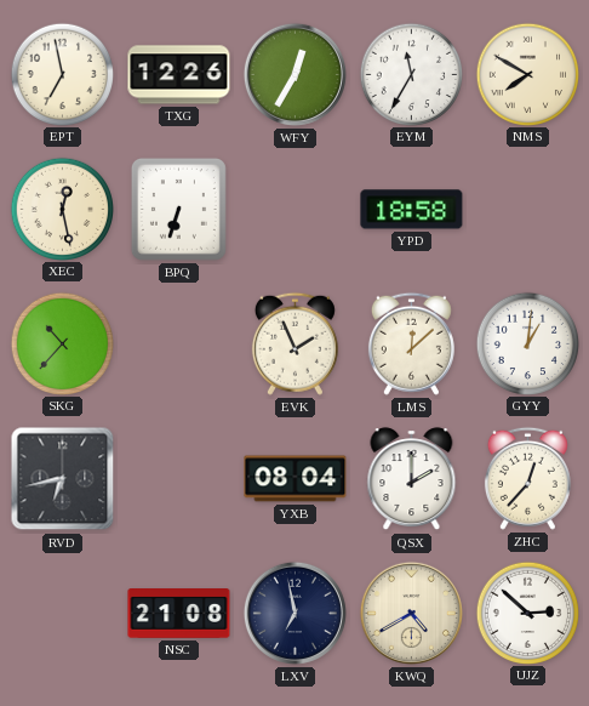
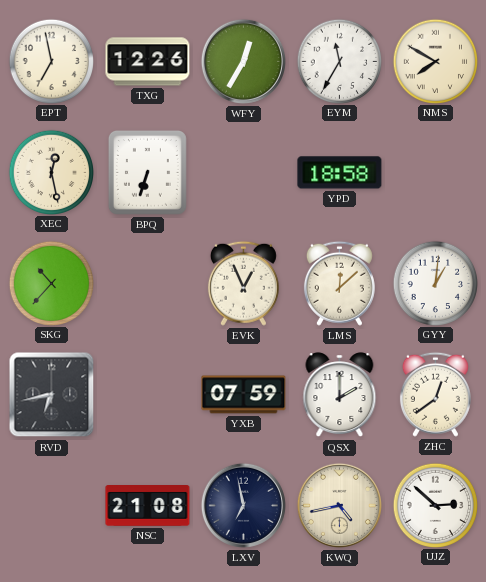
EVK: 1:56 -> 12:56 (243, 283)
YXB: 08:04 -> 07:59 (244, 395)
ZHC: 12:37 -> 12:39 (435, 394)
KWQ: 4:40 -> 4:43 (339, 505)
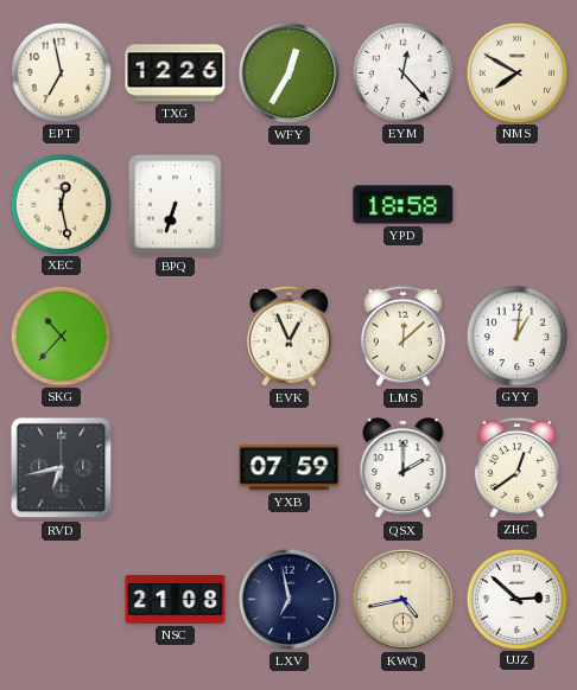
EYM: 11:35 -> 12:23 (402, 72)
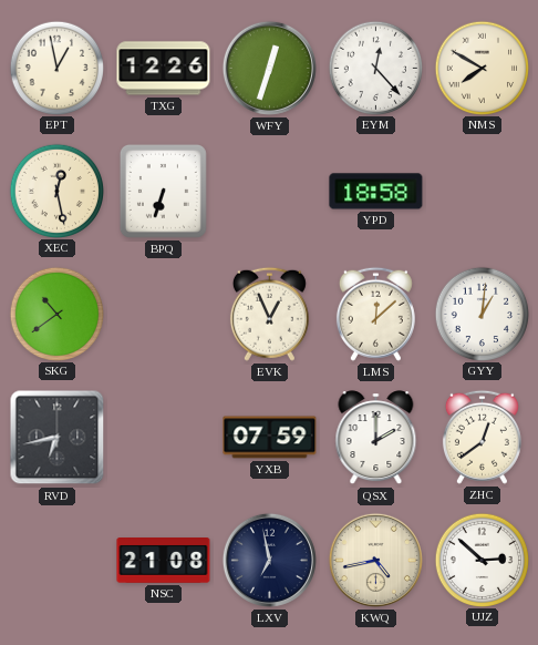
EPT: 6:58 -> 12:58 (56, 68)
WFY: 12:35 -> 12:33 (269, 68)
SKG: 10:37 -> 10:39 (56, 314)
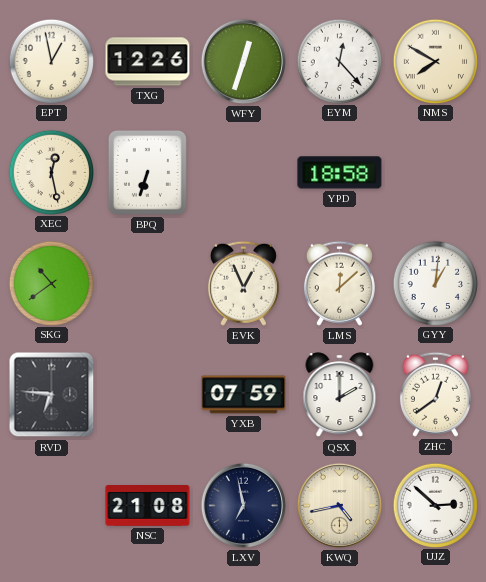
RVD: 6:43 -> 6:46 (52, 395)
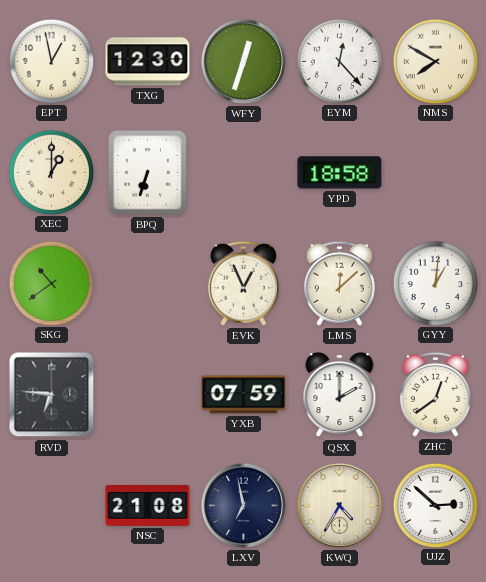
TXG: 12:26 -> 12:30 (148, 62)
XEC: 12:28 -> 1:00 (51, 172)
KWQ: 4:43 -> 4:35 (339, 505)
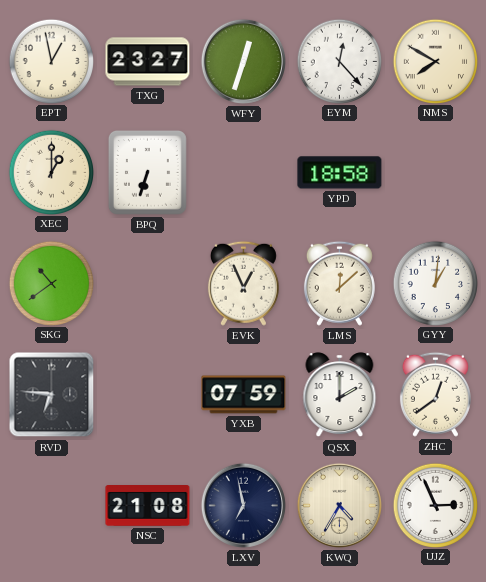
TXG: 12:30 -> 23:27 (148, 62)
UJZ: 2:52 -> 2:56 (435, 505)
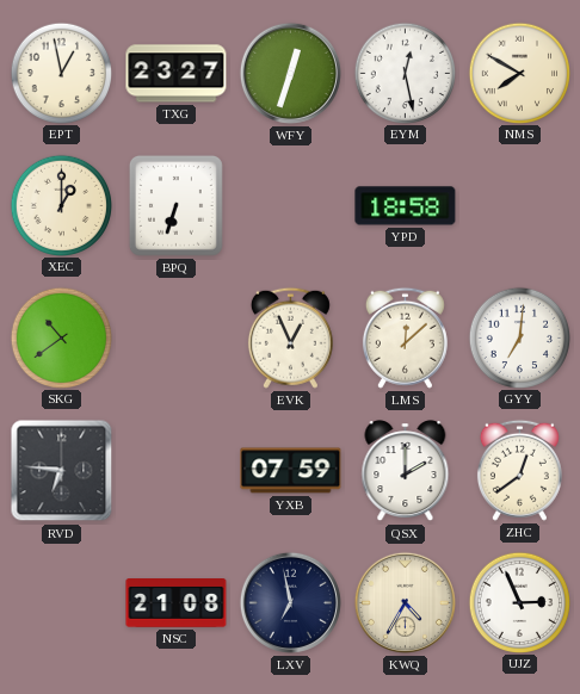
EYM: 12:23 -> 12:28 (405, 73)
GYY: 1:01 -> 7:01 (519, 337)
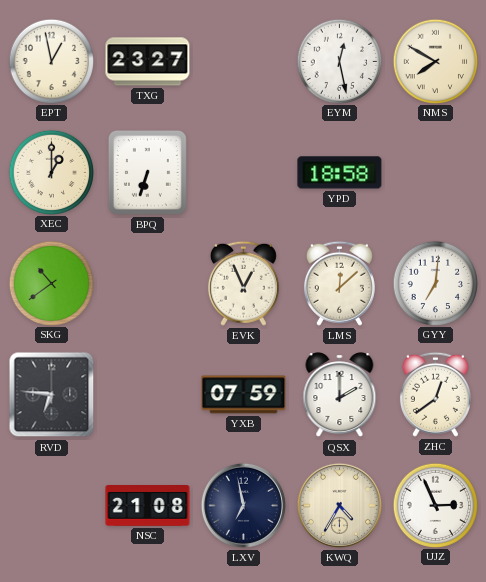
WFY: 12:33 -> none (290, 73)
